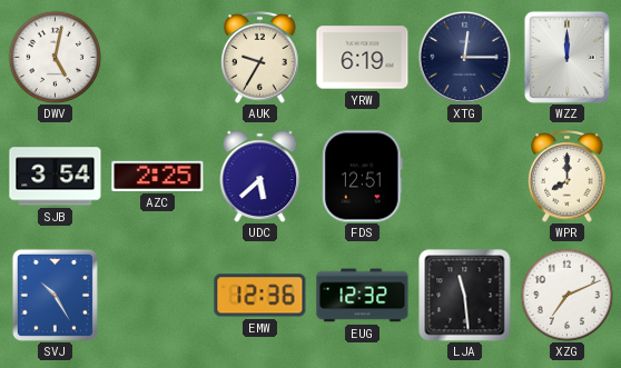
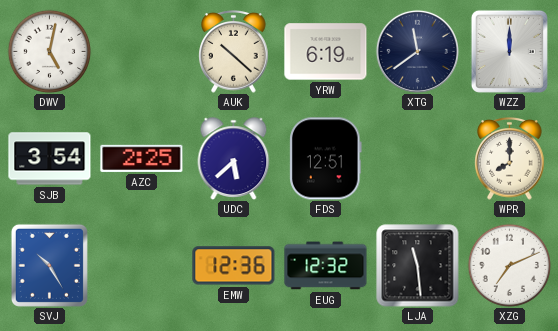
AUK: 9:35 -> 10:22 (234, 52)
XTG: 12:15 -> 11:39 (417, 51)
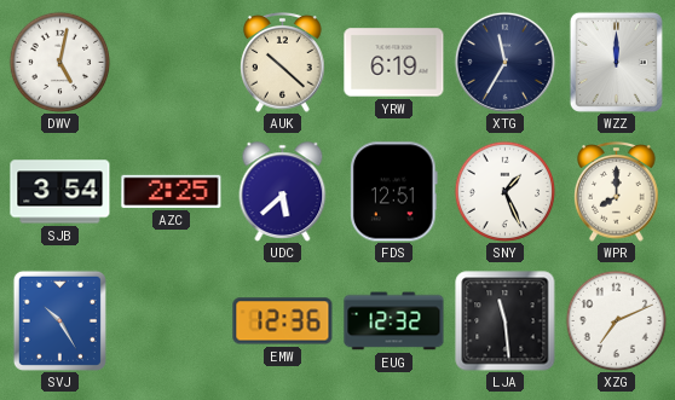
XTG: 11:39 -> 11:35 (504, 62)
SNY: none -> 1:26 (504, 191)
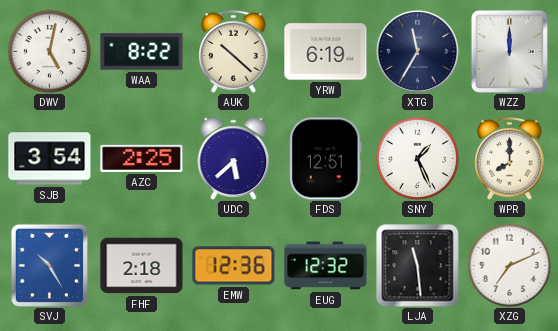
WAA: none -> 8:22 (142, 52)
FHF: none -> 2:18 (142, 266)
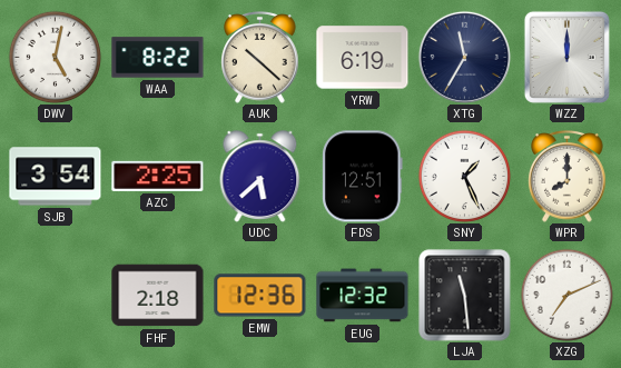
SVJ: 10:25 -> none (49, 265)
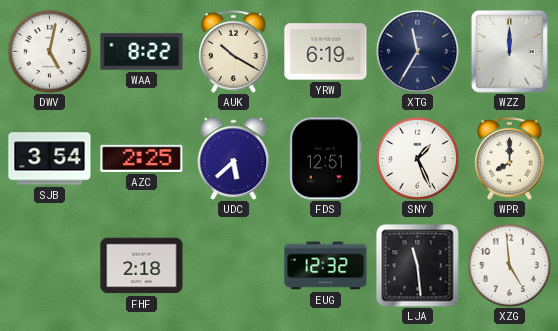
AUK: 10:22 -> 10:20 (234, 52)
EMW: 12:36 -> none (260, 296)
XZG: 7:11 -> 4:59 (509, 265)
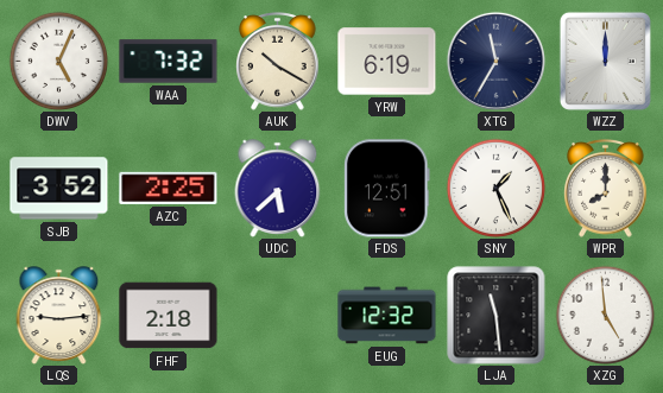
DWV: 5:02 -> 5:04 (58, 61)
WAA: 8:22 -> 7:32 (169, 62)
SJB: 3:54 -> 3:52 (59, 189)
LQS: none -> 9:14 (59, 316)
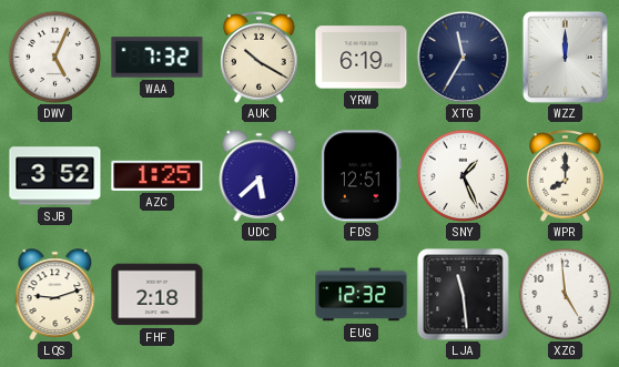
AZC: 2:25 -> 1:25 (158, 175)
LQS: 9:14 -> 9:12 (55, 295)
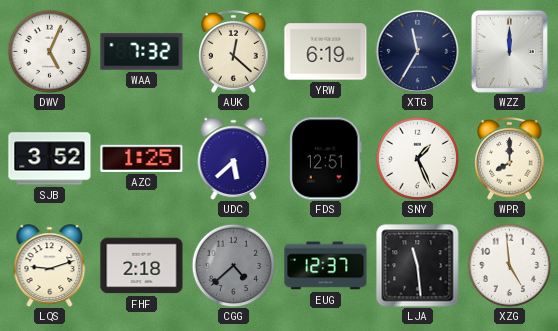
AUK: 10:20 -> 12:22 (234, 52)
CGG: none -> 4:38 (233, 265)
EUG: 12:32 -> 12:37 (326, 266)
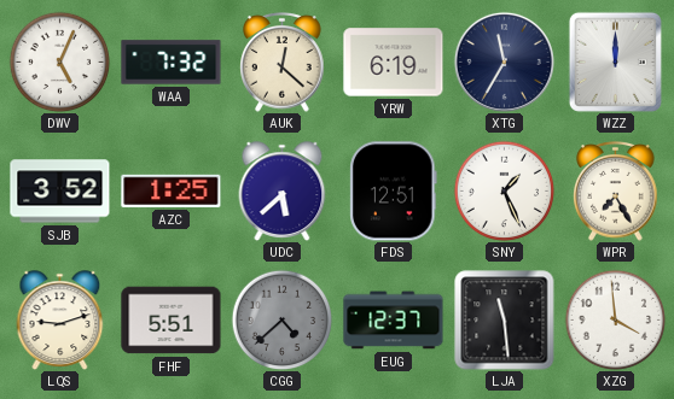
WPR: 8:00 -> 7:25 (616, 192)
FHF: 2:18 -> 5:51 (172, 321)
XZG: 4:59 -> 3:59 (615, 319)
